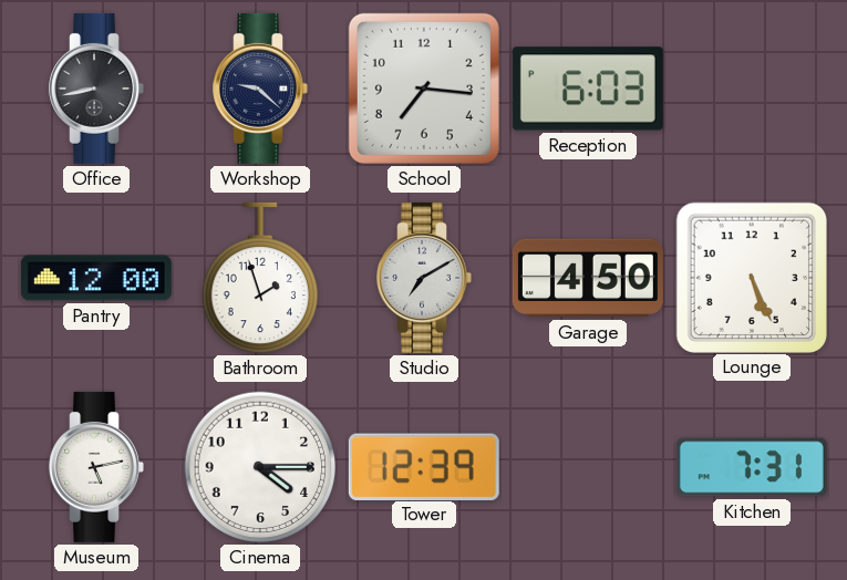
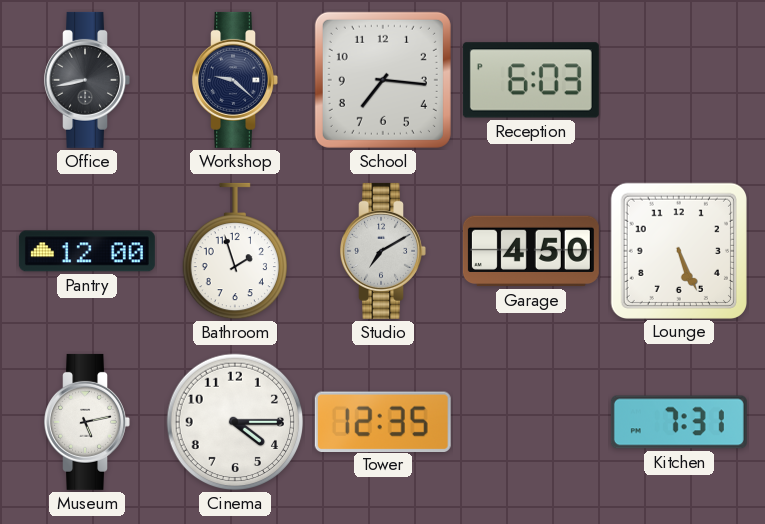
Tower: 12:39 -> 12:35 (383, 421)
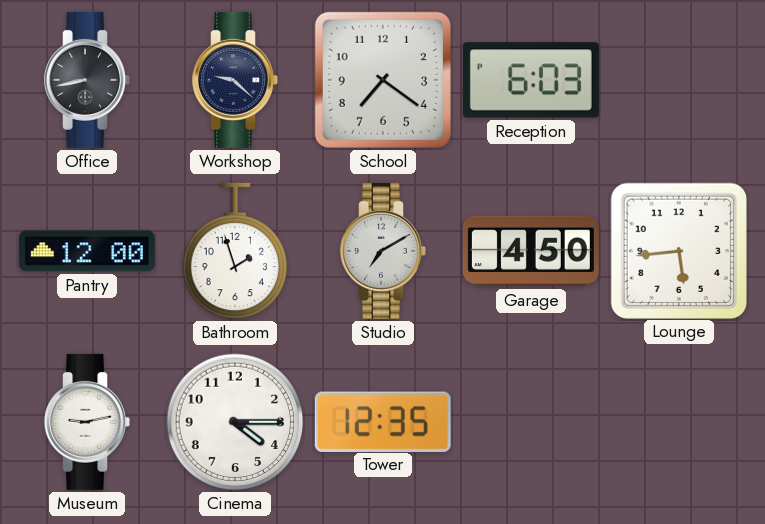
School: 7:16 -> 7:21 (383, 80)
Lounge: 5:26 -> 5:44 (678, 250)
Museum: 5:13 -> 9:13 (87, 422)
Kitchen: 7:31 -> none (679, 422)
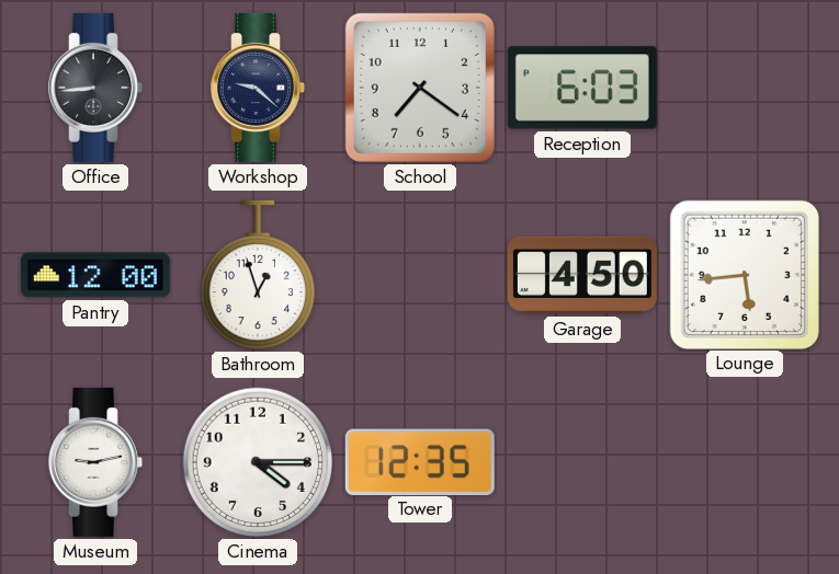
Office: 8:43 -> 8:44 (95, 88)
Bathroom: 1:57 -> 12:57 (257, 275)
Studio: 7:10 -> none (383, 251)
